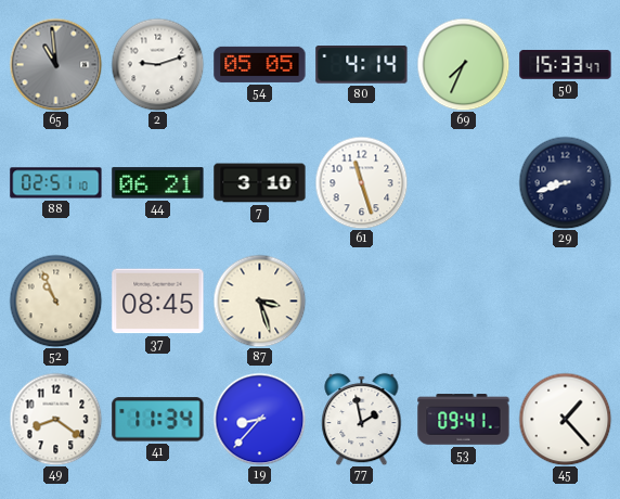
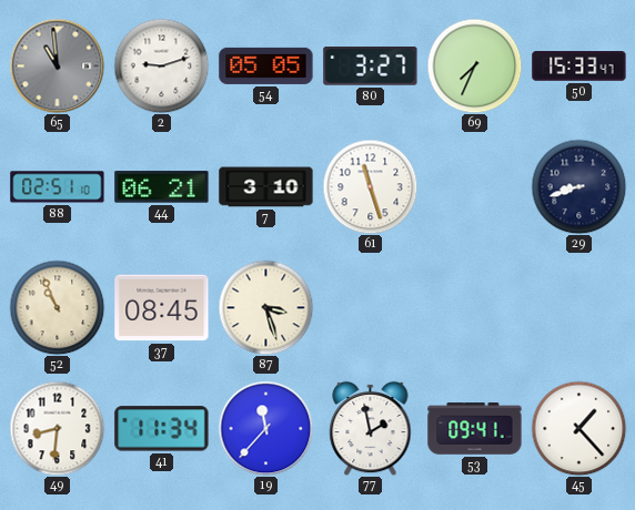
80: 4:14 -> 3:27 (371, 67)
49: 8:21 -> 8:31 (57, 428)
19: 8:37 -> 11:37 (265, 428)
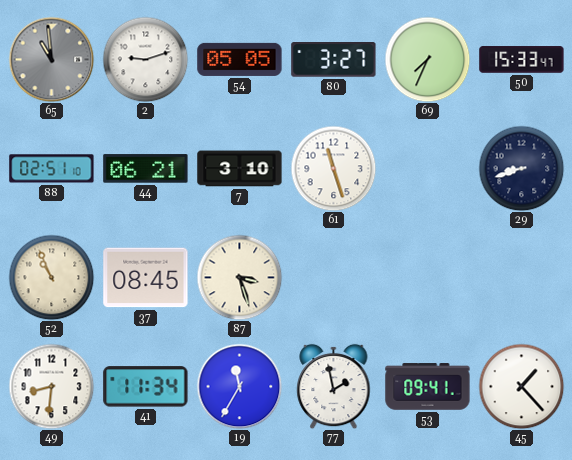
19: 11:37 -> 11:35 (239, 386)
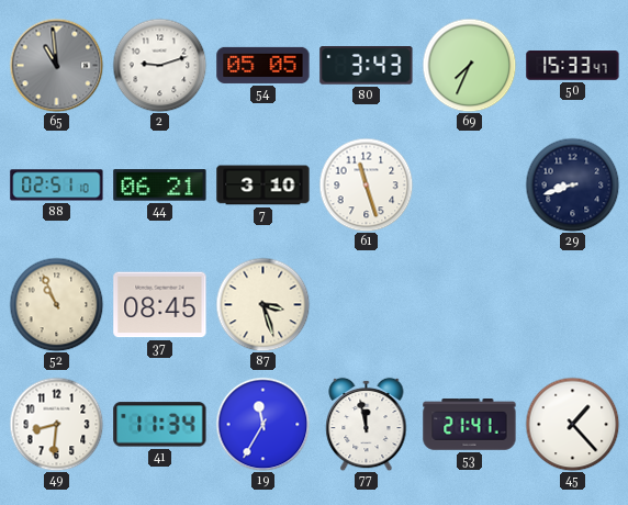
80: 3:27 -> 3:43 (367, 66)
77: 1:58 -> 11:58 (367, 424)
53: 09:41 -> 21:41 (470, 425)
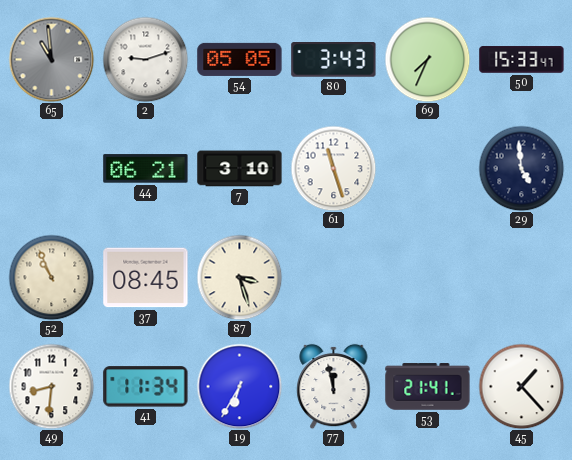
88: 02:51 -> none (57, 186)
29: 8:42 -> 4:59 (521, 168)
19: 11:35 -> 6:35 (239, 386)
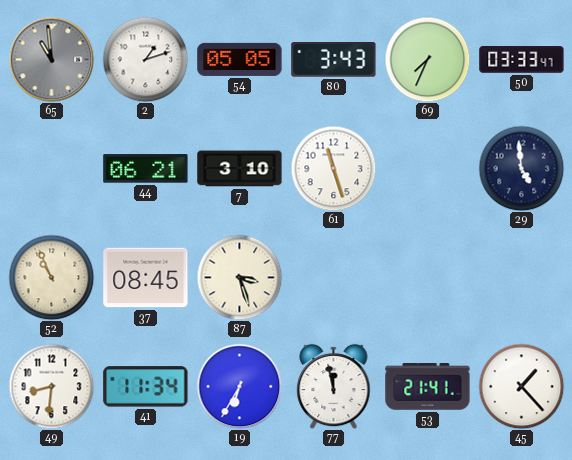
2: 9:12 -> 1:12 (145, 59)
50: 15:33 -> 03:33 (522, 60)
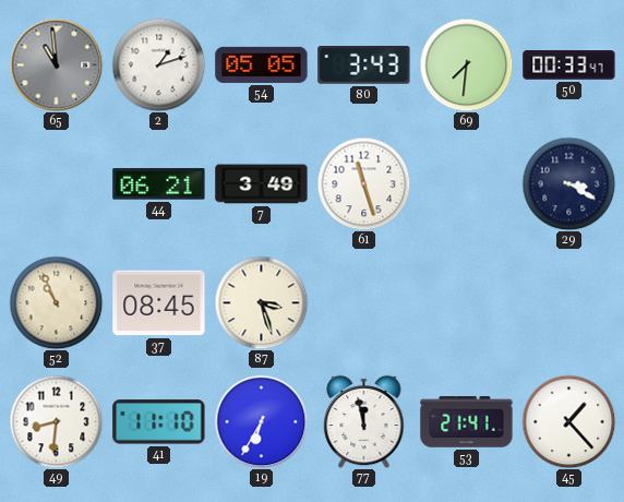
69: 7:34 -> 7:31 (466, 64)
50: 03:33 -> 00:33 (569, 65)
7: 3:10 -> 3:49 (262, 184)
29: 4:59 -> 3:20 (568, 183)
41: 11:34 -> 11:10 (159, 422)
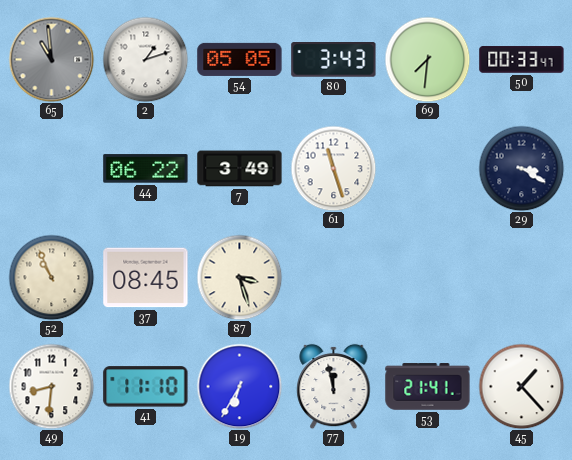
44: 06:21 -> 06:22 (146, 169)
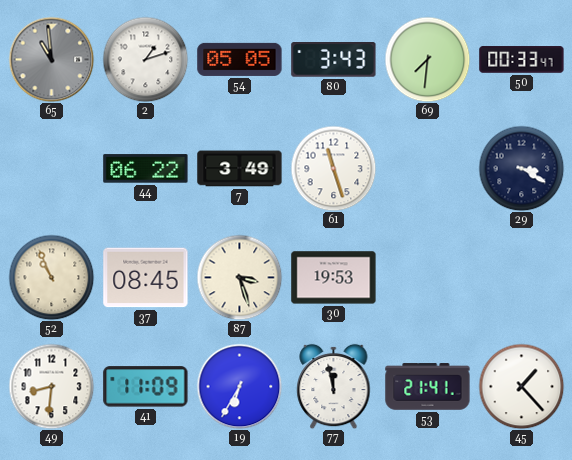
30: none -> 19:53 (334, 278)
41: 11:10 -> 11:09 (146, 387)
